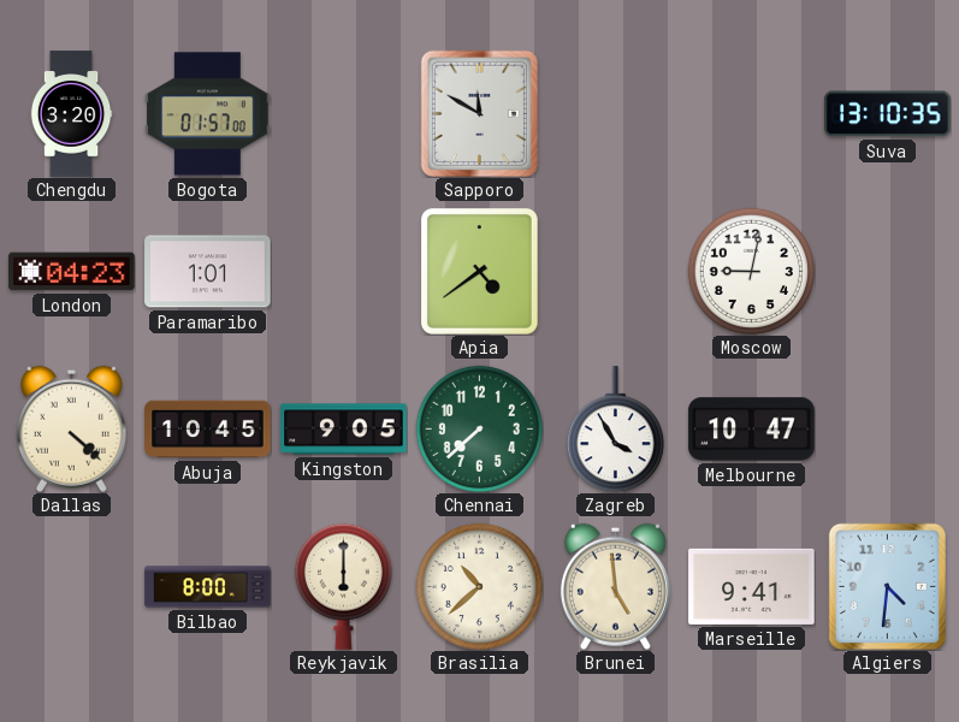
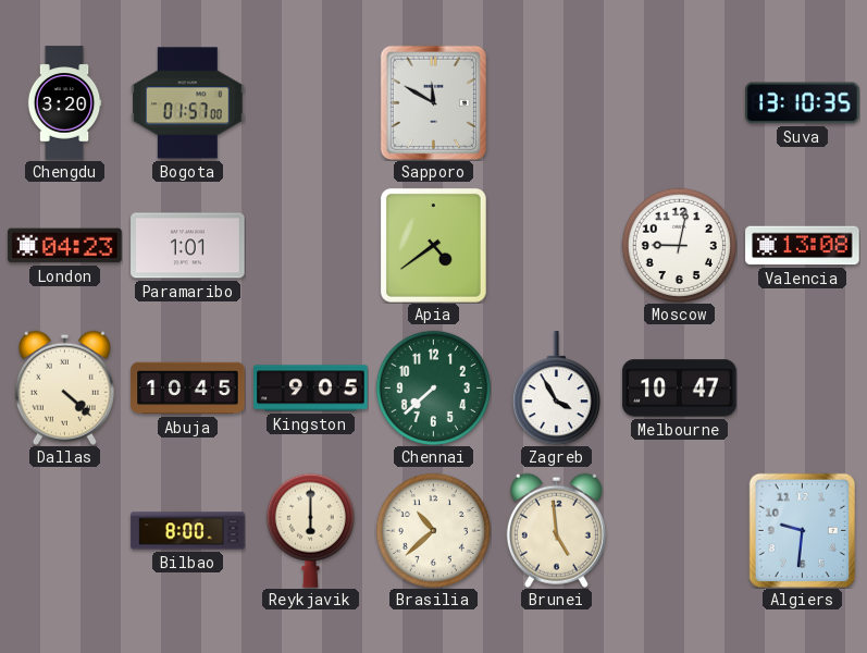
Valencia: none -> 13:08 (803, 246)
Marseille: 9:41 -> none (752, 586)
Algiers: 4:31 -> 9:31 (802, 530)
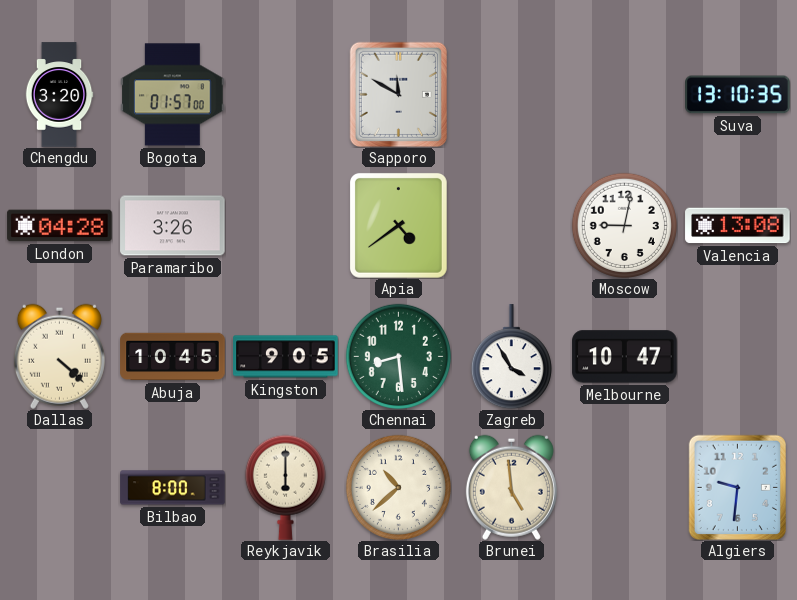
London: 04:23 -> 04:28 (60, 226)
Paramaribo: 1:01 -> 3:26 (173, 226)
Chennai: 7:38 -> 8:29 (398, 356)
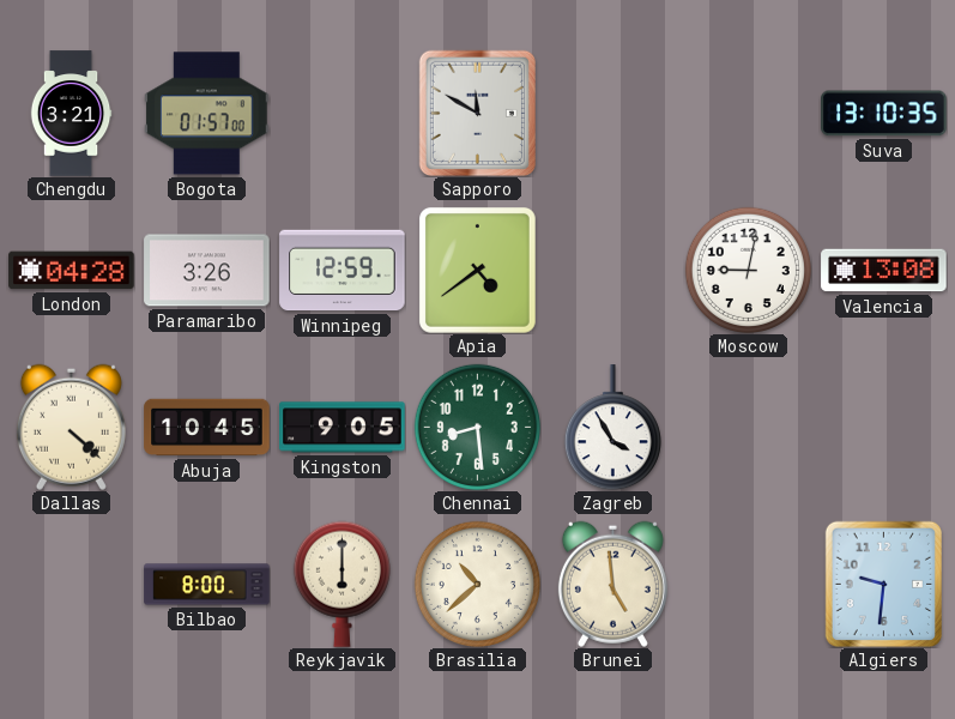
Chengdu: 3:20 -> 3:21 (71, 114)
Winnipeg: none -> 12:59 (343, 271)
Melbourne: 10:47 -> none (625, 357)
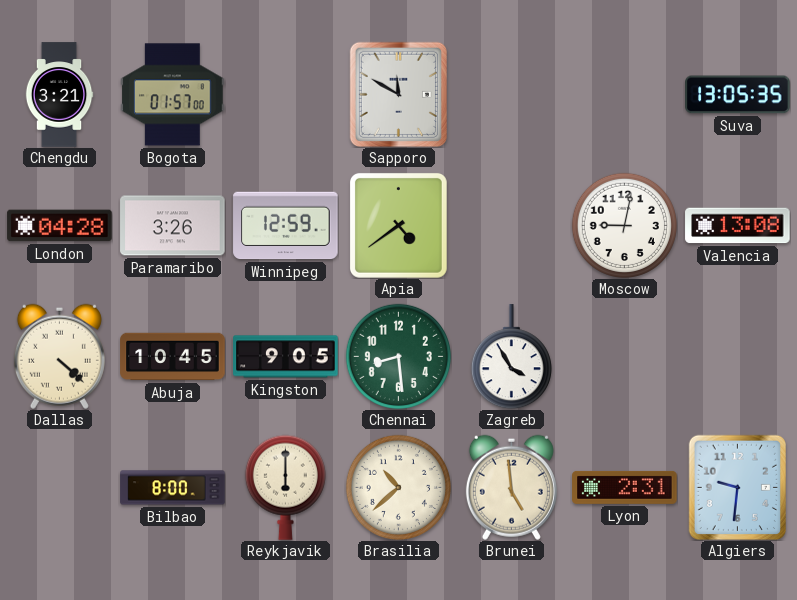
Suva: 13:10 -> 13:05 (738, 95)
Lyon: none -> 2:31 (625, 487)
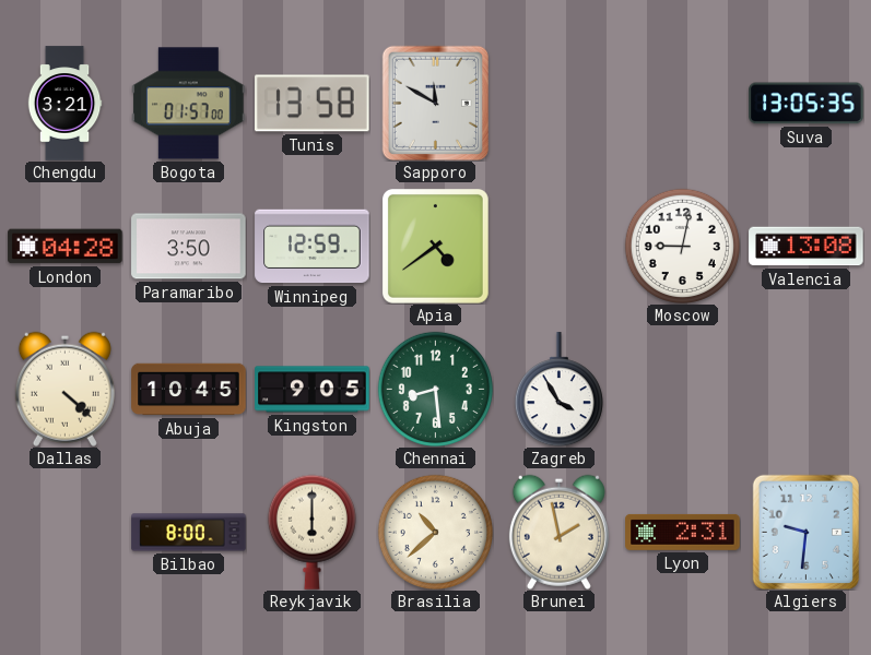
Tunis: none -> 13:58 (313, 104)
Paramaribo: 3:26 -> 3:50 (189, 247)
Brunei: 4:59 -> 1:58 (558, 532)
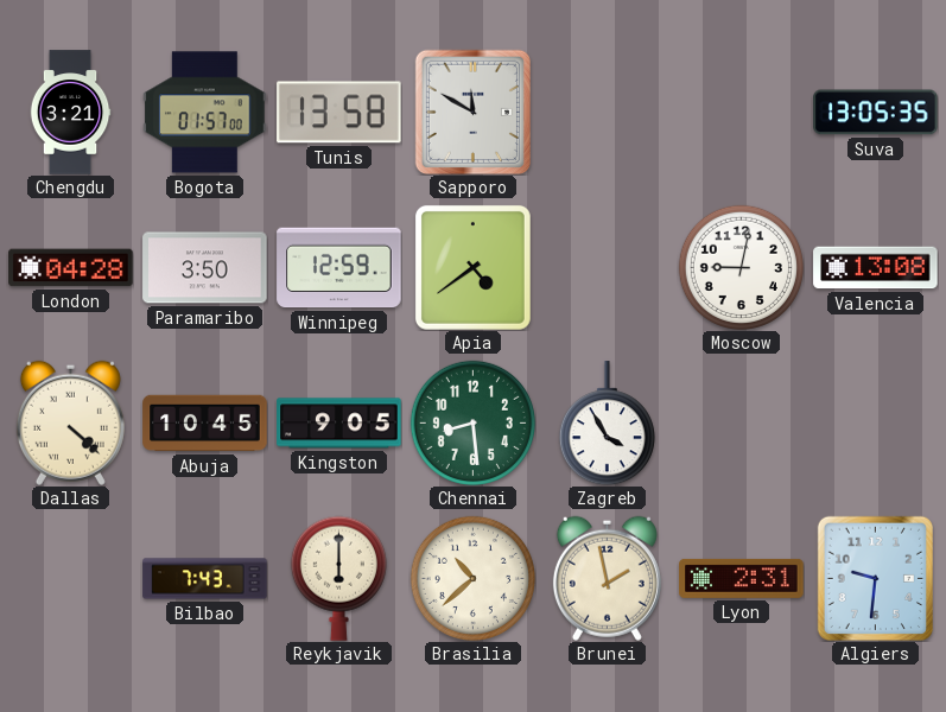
Bilbao: 8:00 -> 7:43 (205, 579)
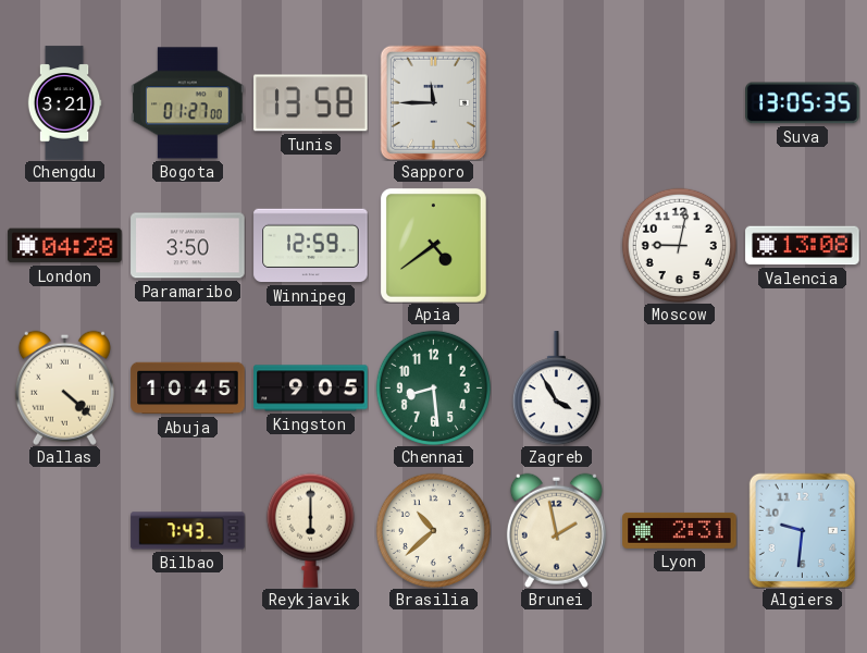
Bogota: 01:57 -> 01:27 (188, 103)
Sapporo: 11:50 -> 11:45 (433, 102)
